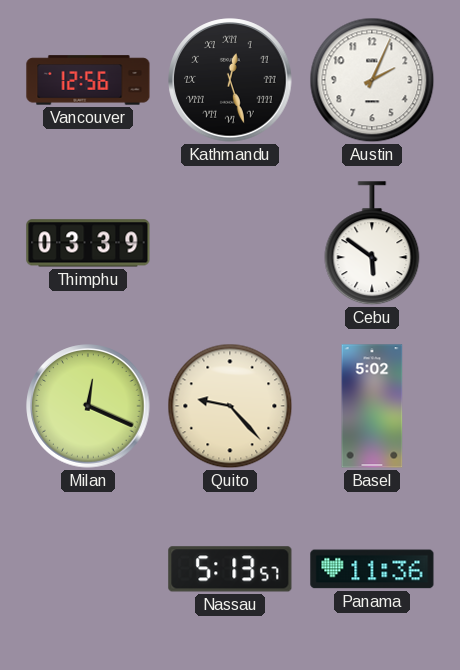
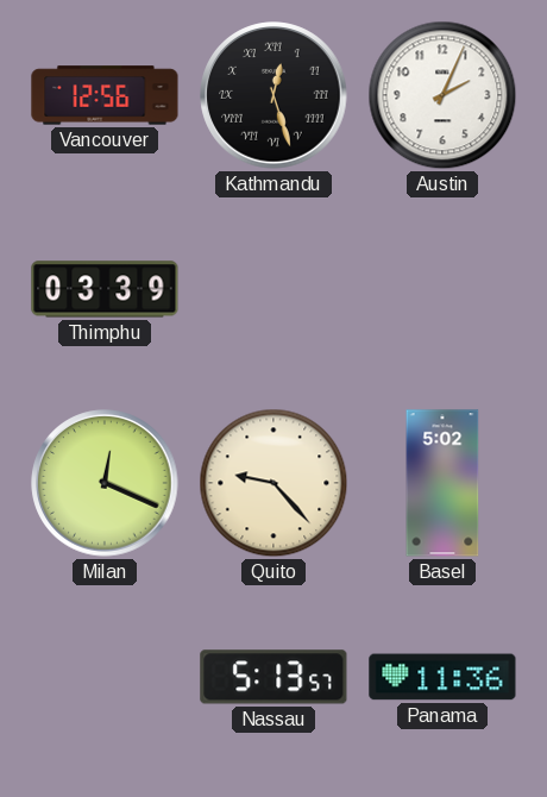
Cebu: 5:51 -> none (372, 244)
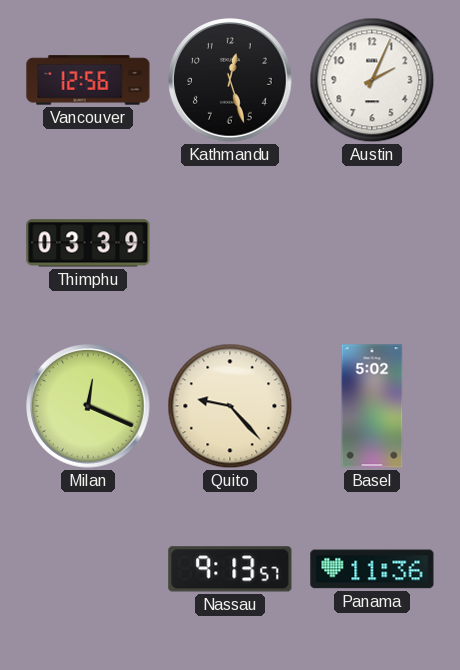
Kathmandu numerals: Roman -> Arabic (230, 80)
Nassau: 5:13 -> 9:13 (230, 569)
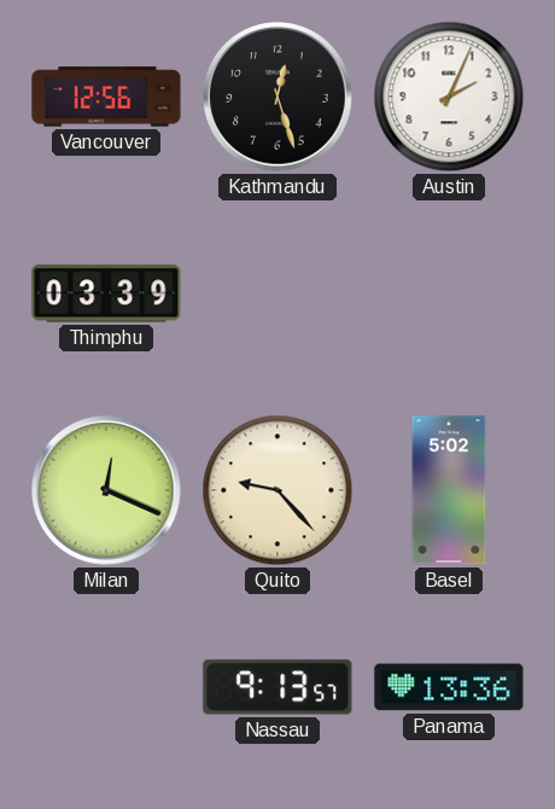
Panama: 11:36 -> 13:36 (449, 687)
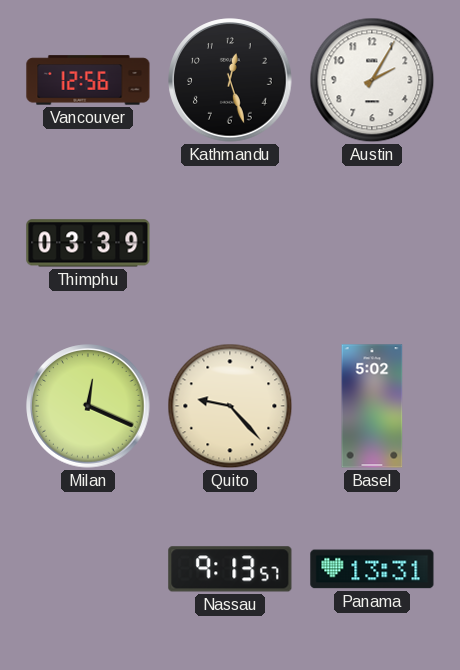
Austin: 2:04 -> 2:05 (372, 80)
Panama: 13:36 -> 13:31 (372, 569)
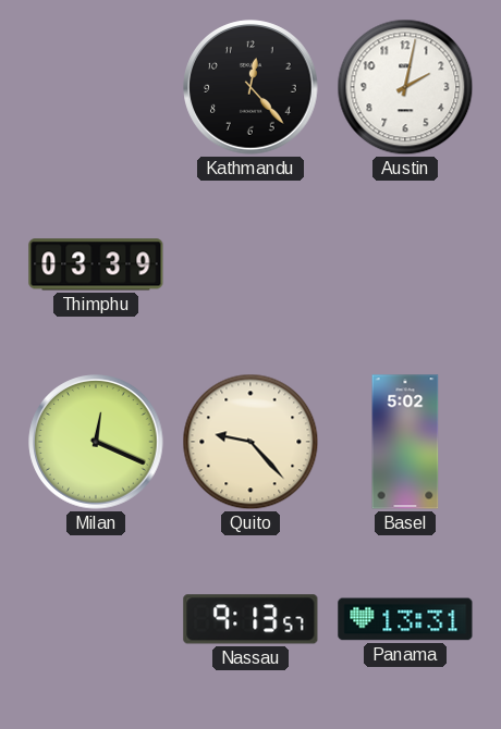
Vancouver: 12:56 -> none (88, 80)
Kathmandu: 12:27 -> 12:23 (250, 87)
Austin: 2:05 -> 2:02 (405, 87)
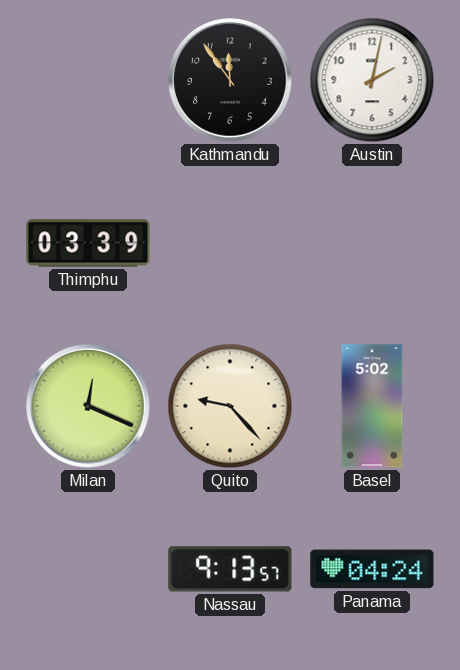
Kathmandu: 12:23 -> 11:54 (230, 80)
Panama: 13:31 -> 04:24 (372, 569)
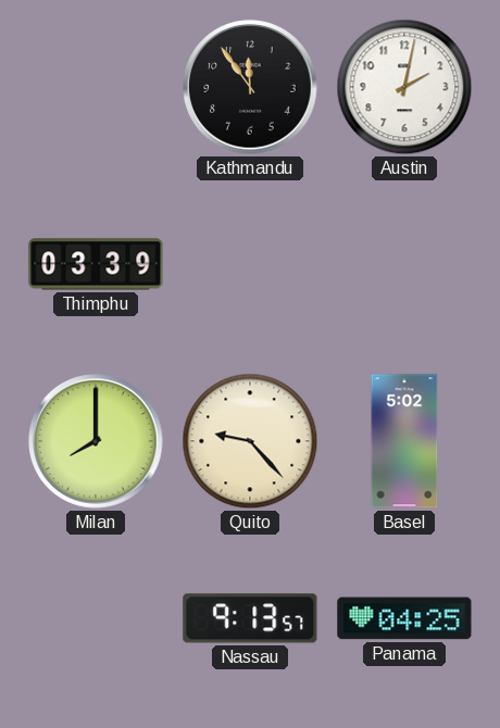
Milan: 12:19 -> 8:00 (96, 441)
Panama: 04:24 -> 04:25 (404, 618)
